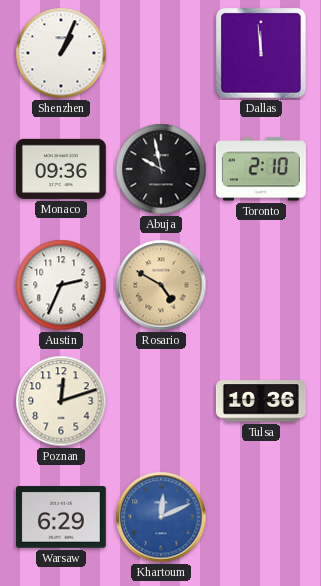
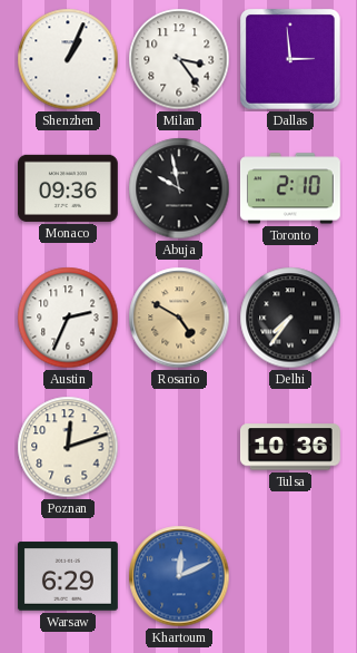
Milan: none -> 3:24 (179, 59)
Dallas: 11:59 -> 2:59 (291, 60)
Delhi: none -> 7:36 (290, 318)
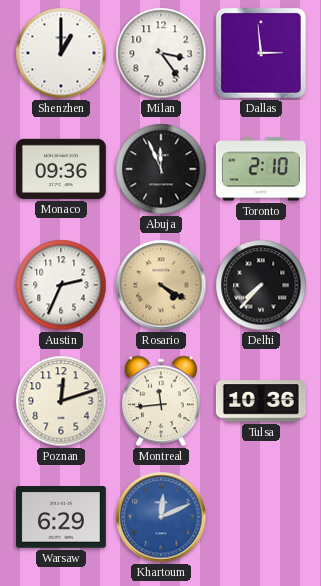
Shenzhen: 1:04 -> 1:00 (61, 53)
Abuja: 9:58 -> 11:56 (161, 169)
Rosario: 4:50 -> 4:20 (161, 285)
Delhi: 7:36 -> 7:37 (261, 285)
Montreal: none -> 11:44 (162, 401)
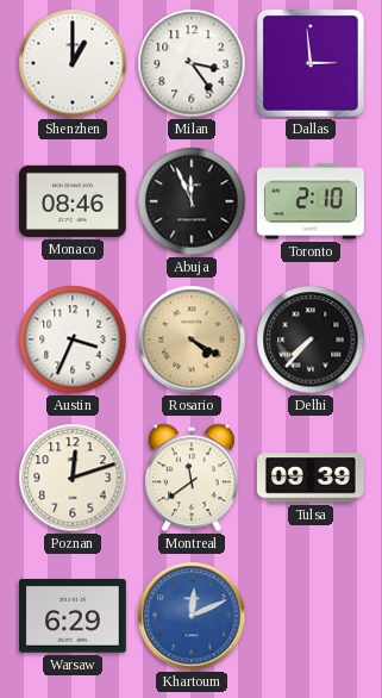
Monaco: 09:36 -> 08:46 (73, 201)
Austin: 2:34 -> 3:34 (73, 339)
Montreal: 11:44 -> 11:39 (193, 478)
Tulsa: 10:36 -> 09:39 (311, 478)
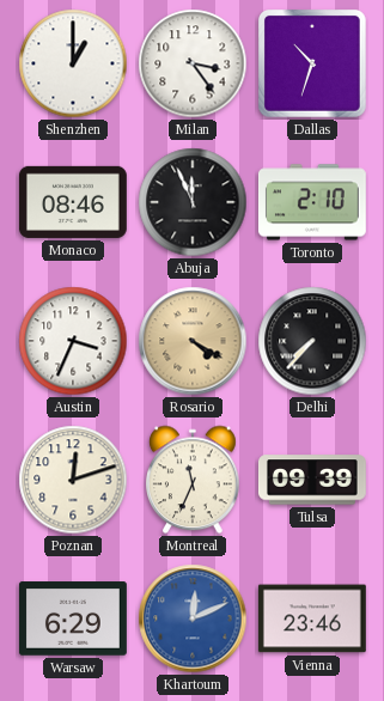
Dallas: 2:59 -> 10:33 (313, 65)
Montreal: 11:39 -> 11:34 (194, 480)
Vienna: none -> 23:46 (312, 618)
